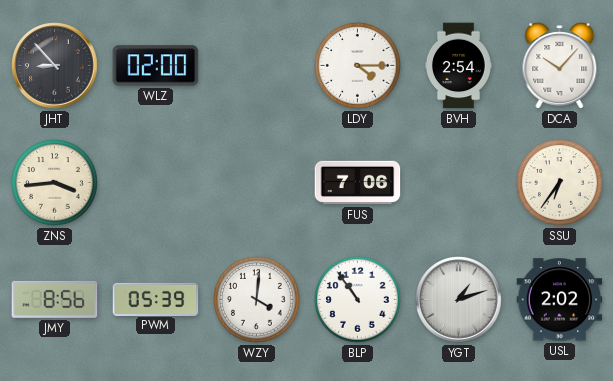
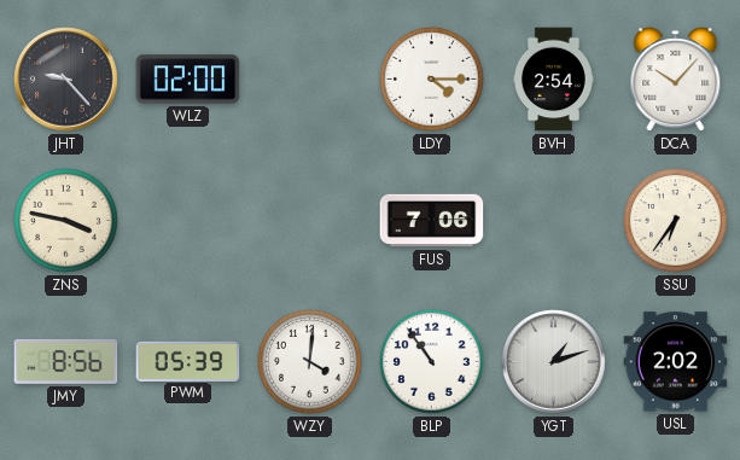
JHT: 8:53 -> 9:23 (66, 80)
ZNS: 3:44 -> 3:47 (66, 221)
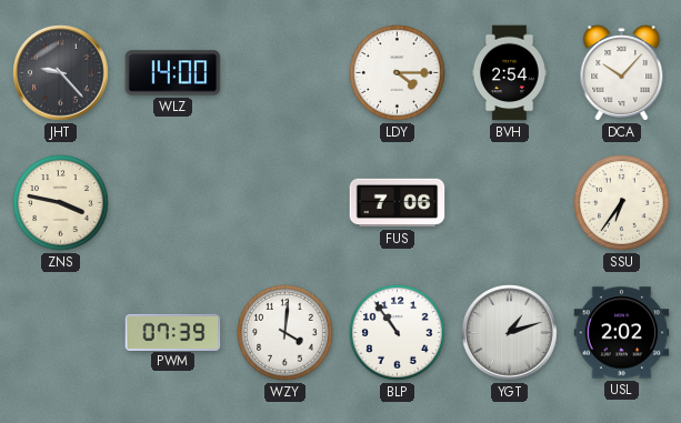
WLZ: 02:00 -> 14:00 (173, 73)
JMY: 8:56 -> none (66, 361)
PWM: 05:39 -> 07:39 (173, 332)
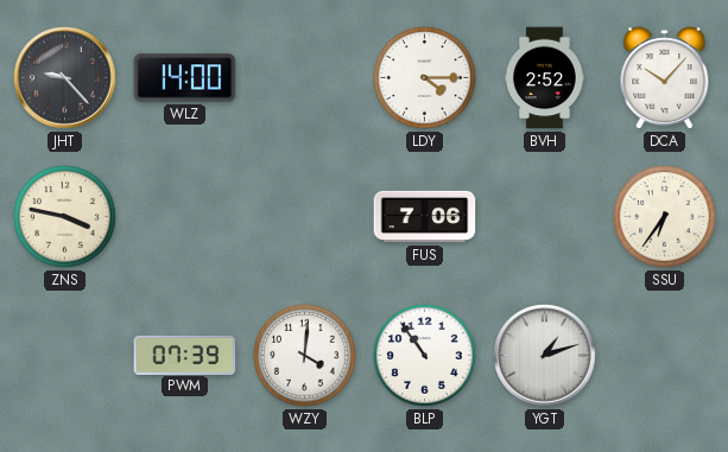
BVH: 2:54 -> 2:52 (544, 78)
USL: 2:02 -> none (622, 333)
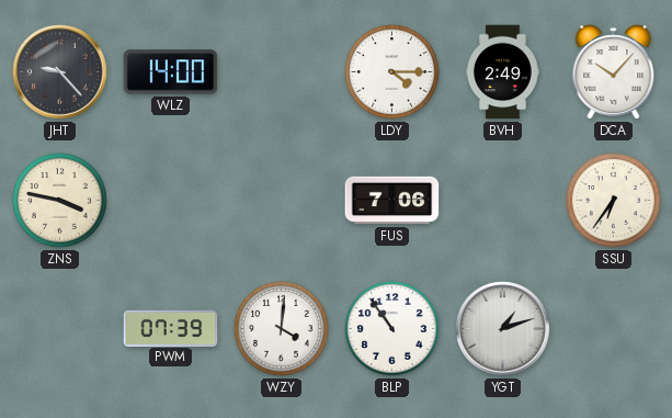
BVH: 2:52 -> 2:49 (502, 72)
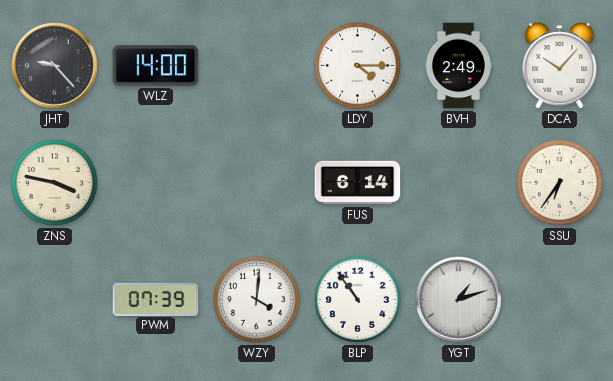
FUS: 7:06 -> 6:14 (358, 183)
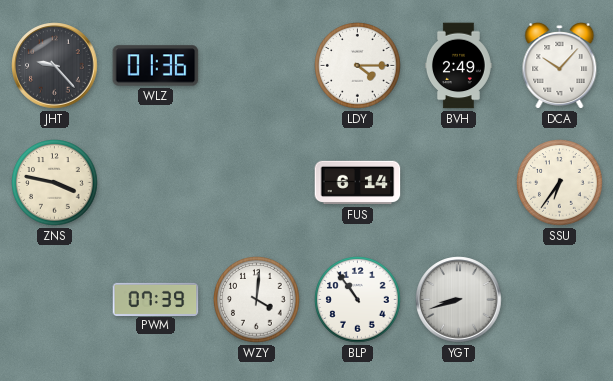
WLZ: 14:00 -> 01:36 (156, 66)
YGT: 1:12 -> 8:42 (459, 300)
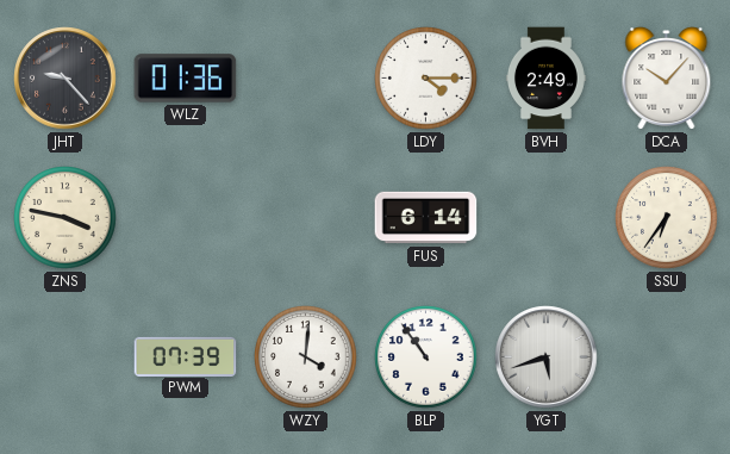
YGT: 8:42 -> 5:42 (547, 357)
